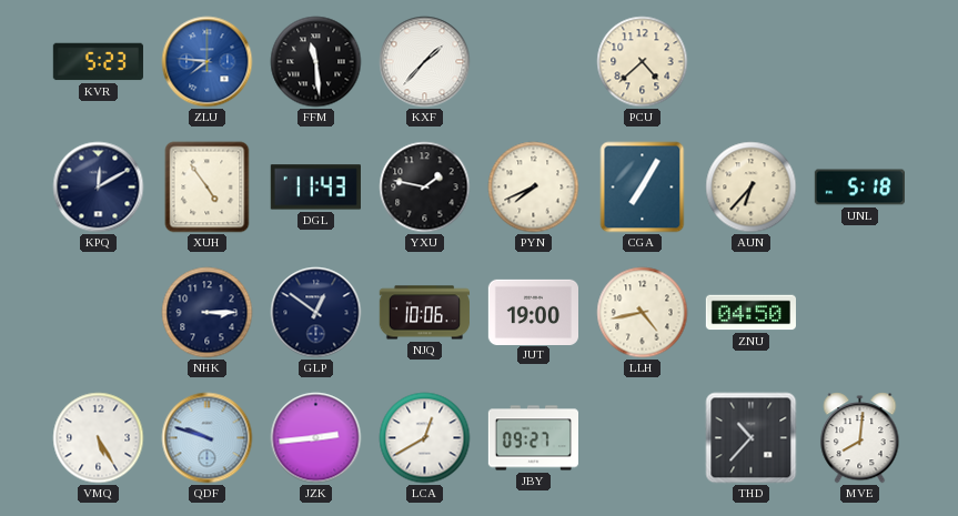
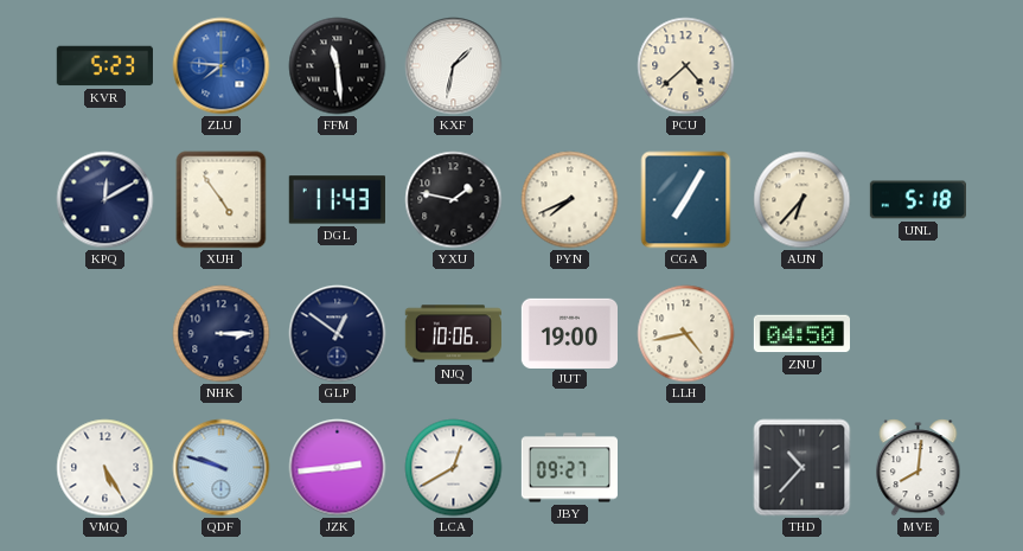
KXF: 1:37 -> 1:32 (454, 66)
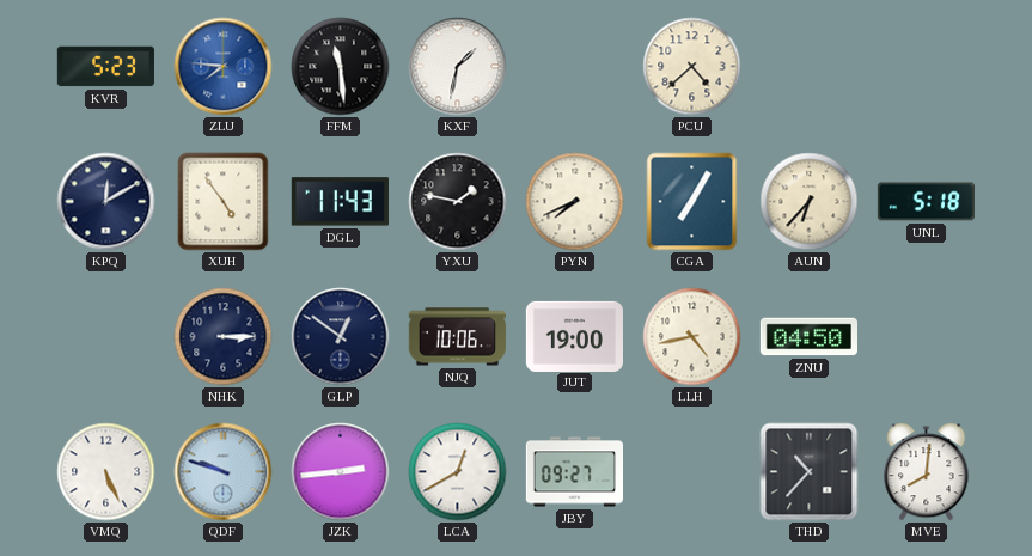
VMQ: 5:25 -> 5:26 (106, 472)
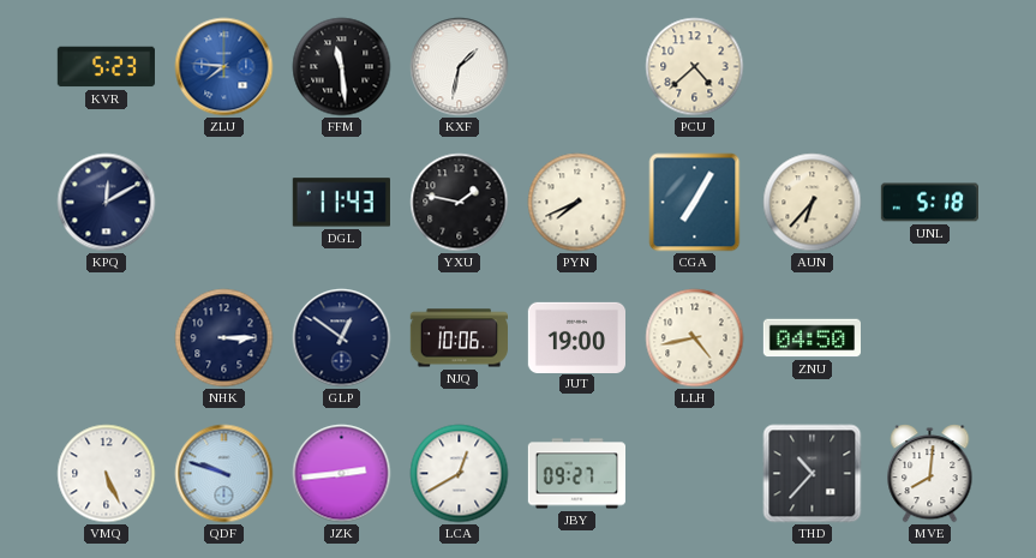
XUH: 4:54 -> none (224, 202)
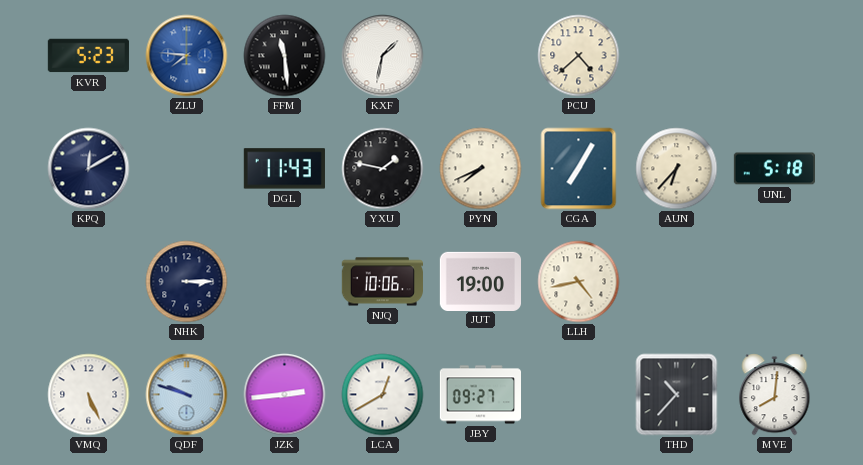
GLP: 12:51 -> none (342, 338)
ZNU: 04:50 -> none (812, 338)
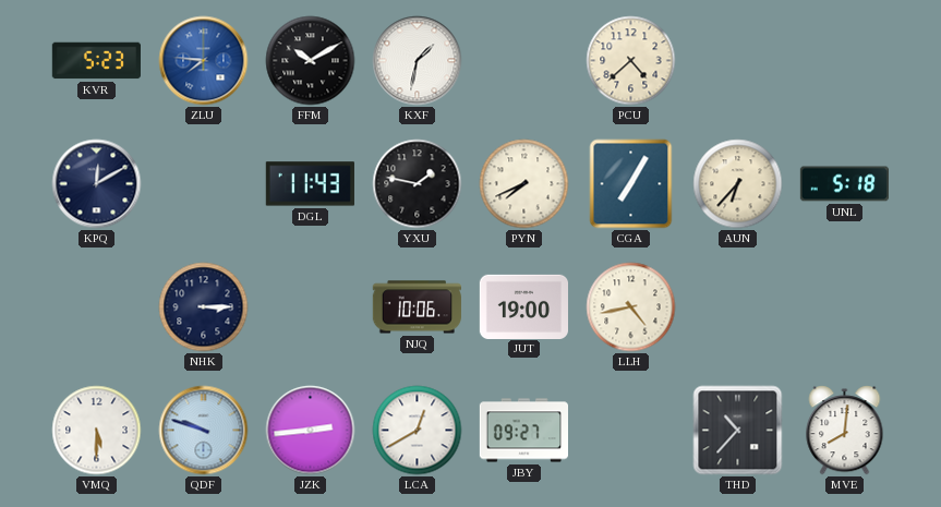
FFM: 11:29 -> 10:10 (311, 61)
VMQ: 5:26 -> 5:30 (97, 431)
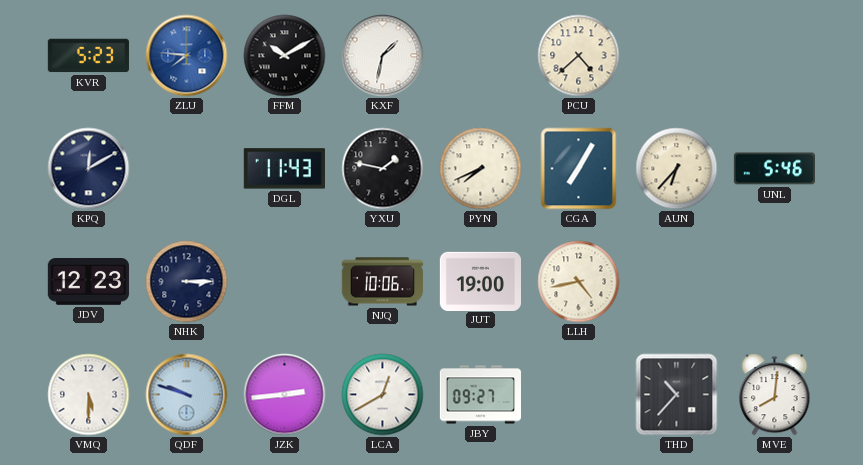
UNL: 5:18 -> 5:46 (774, 169)
JDV: none -> 12:23 (88, 282)
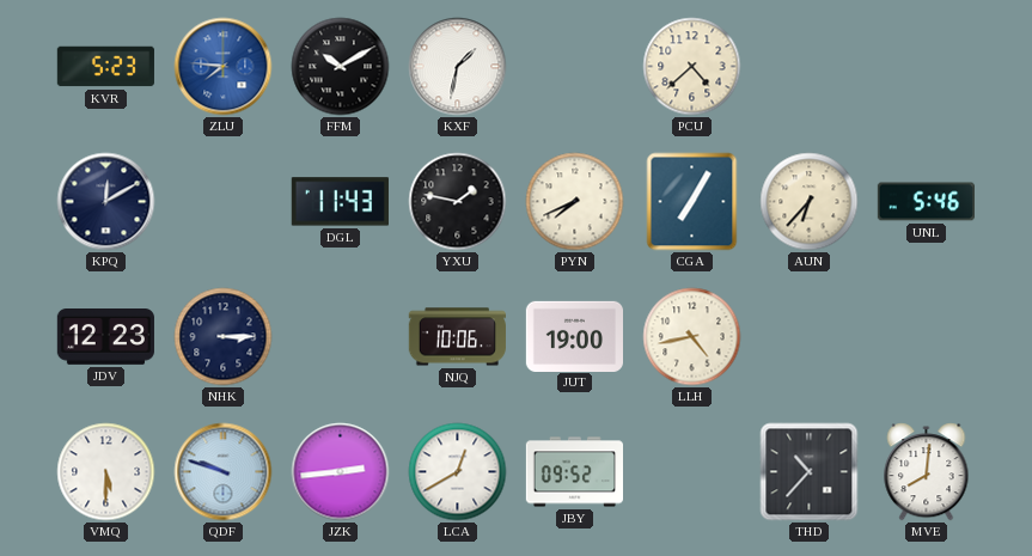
JBY: 09:27 -> 09:52 (574, 472)
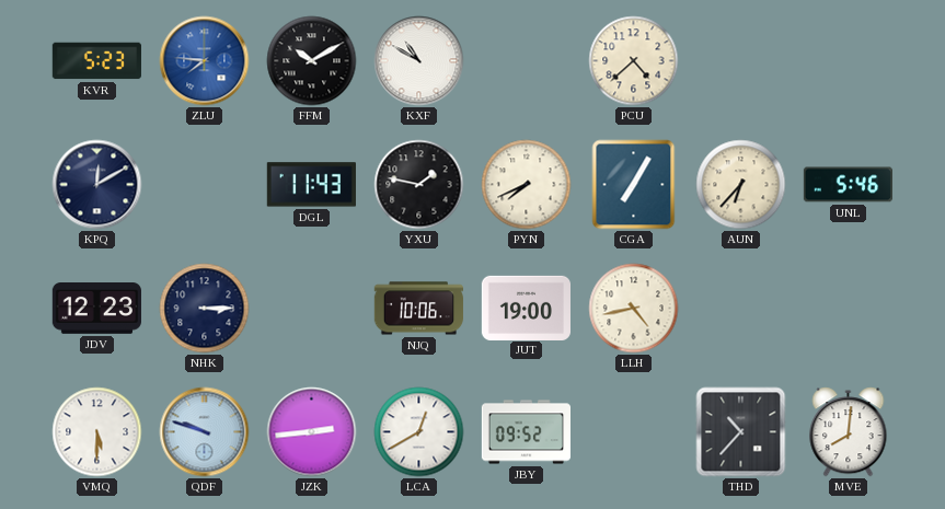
KXF: 1:32 -> 10:50 (419, 61)
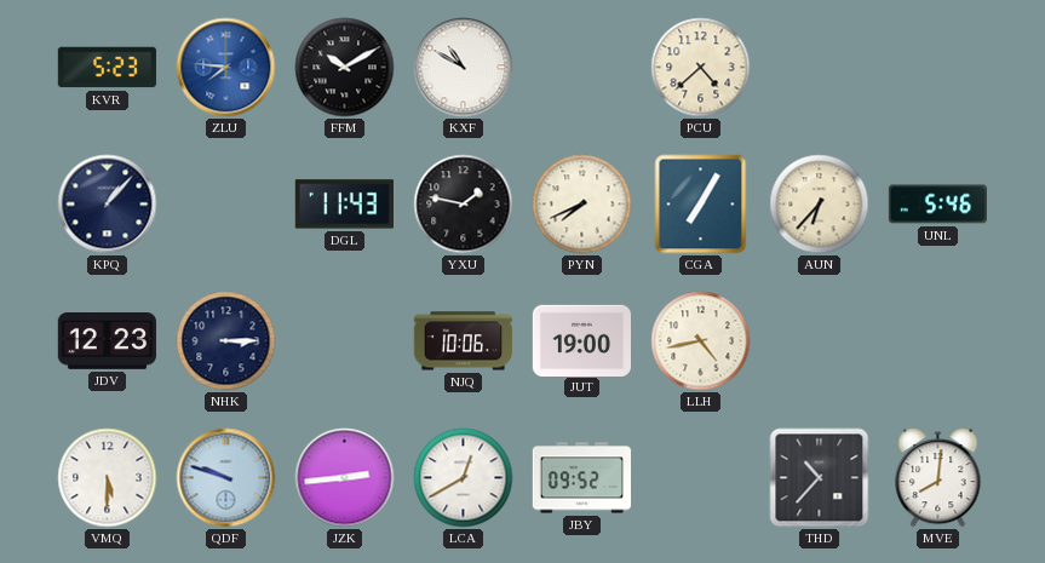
KPQ: 12:10 -> 1:07 (108, 205)
